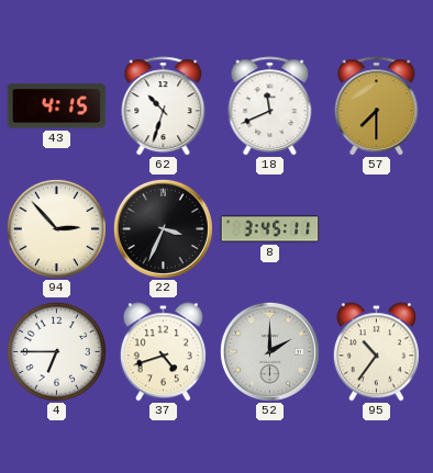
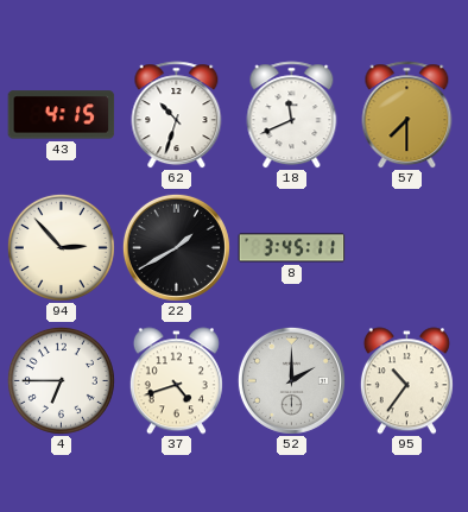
22: 3:34 -> 1:40 (176, 247)
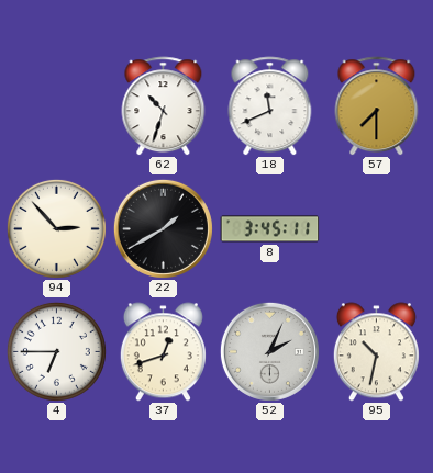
43: 4:15 -> none (62, 115)
37: 4:42 -> 12:42 (163, 352)
52: 2:00 -> 2:04 (269, 351)
95: 10:36 -> 10:32 (376, 352)
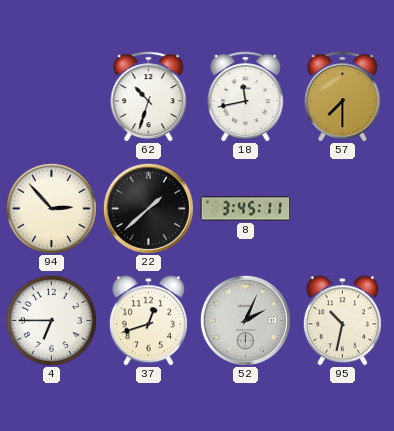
18: 11:41 -> 11:43 (246, 97)
22: 1:40 -> 1:38 (148, 208)
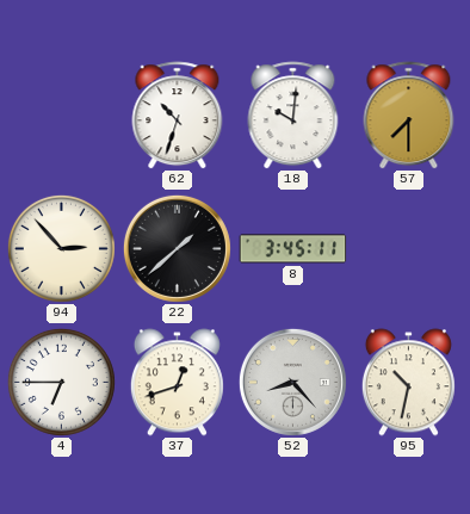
18: 11:43 -> 10:01 (293, 116)
52: 2:04 -> 8:23 (292, 382)
